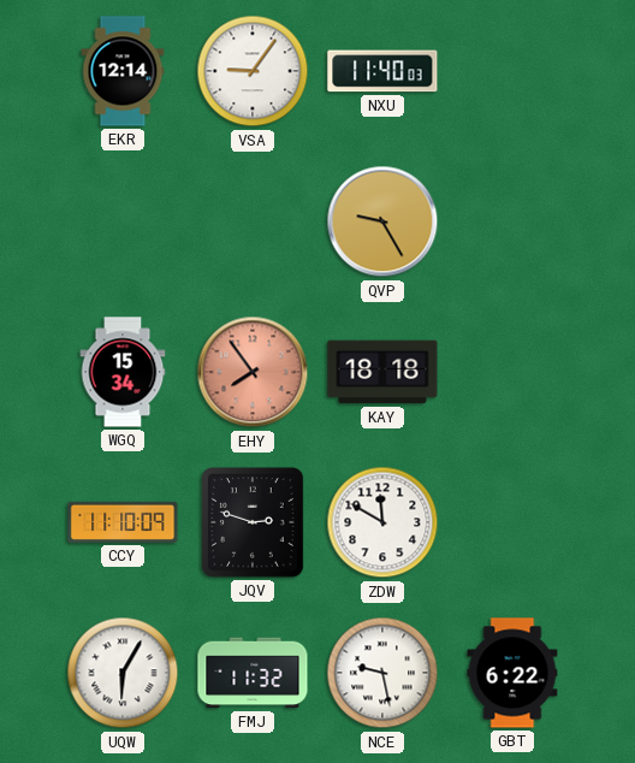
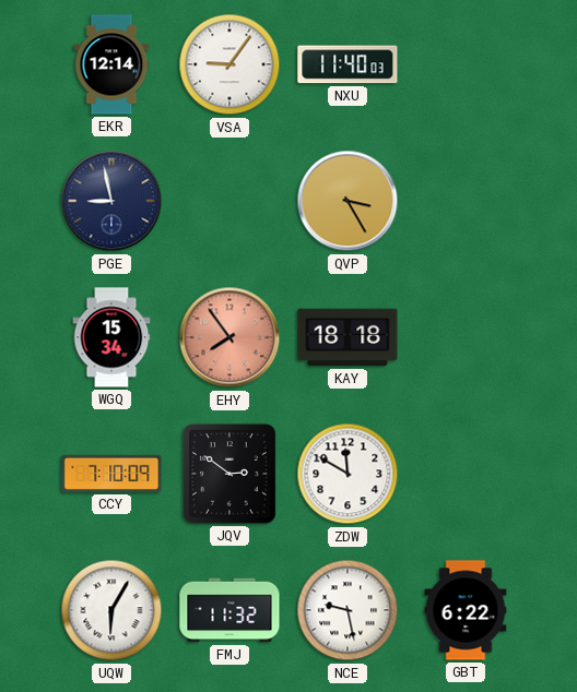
PGE: none -> 8:58 (111, 201)
QVP: 9:25 -> 3:25 (348, 201)
CCY: 11:10 -> 7:10 (111, 474)
JQV: 2:48 -> 2:51 (229, 474)
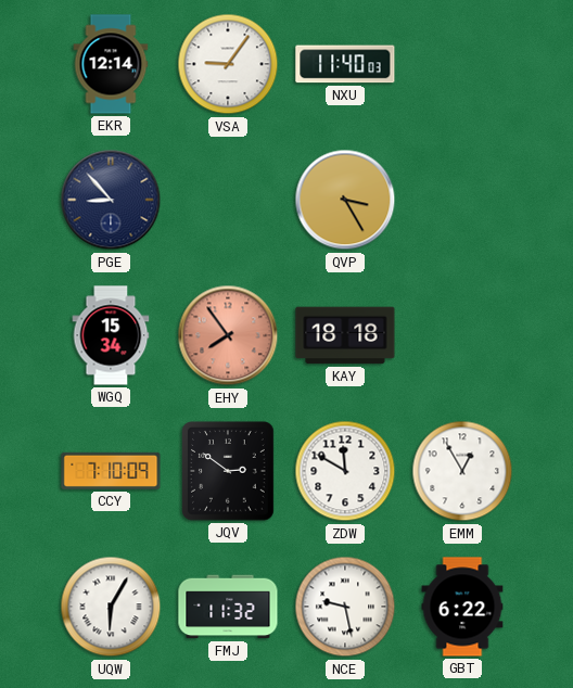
PGE: 8:58 -> 8:53 (111, 200)
EMM: none -> 12:55 (462, 471)
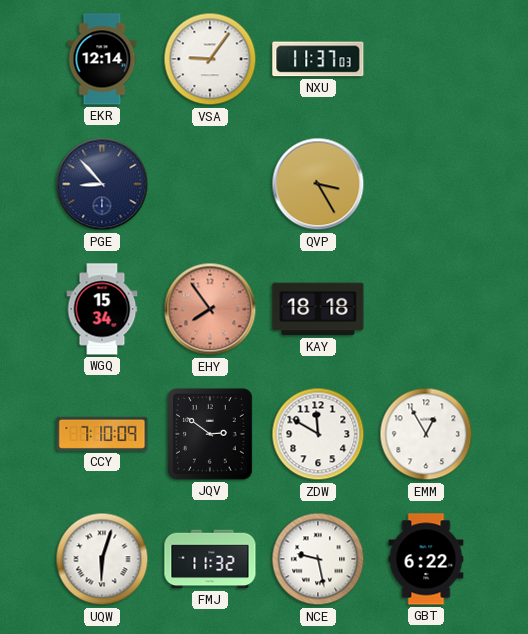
NXU: 11:40 -> 11:37 (318, 59)
UQW: 6:05 -> 6:03 (102, 559)
